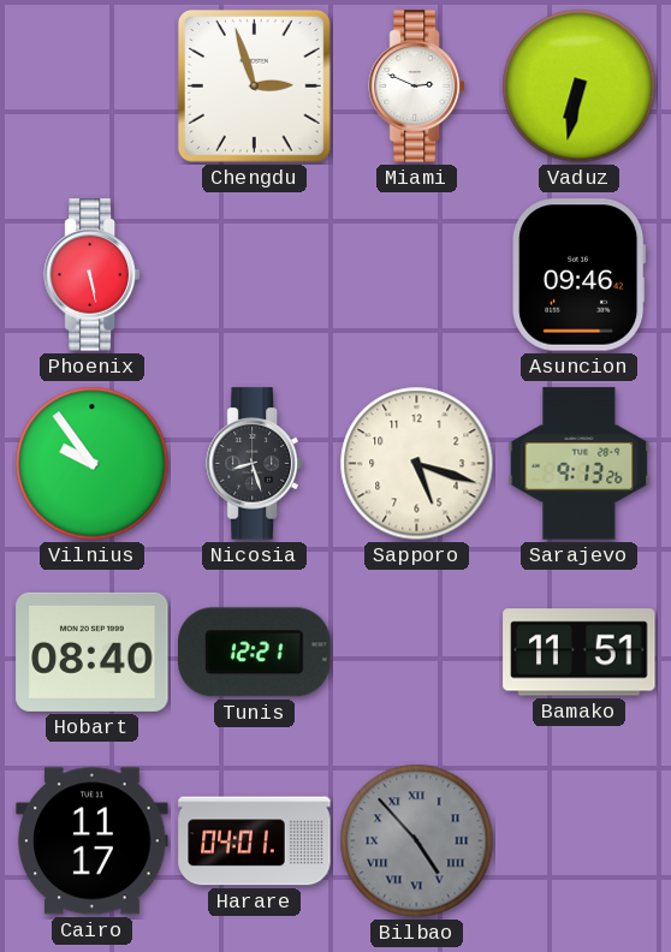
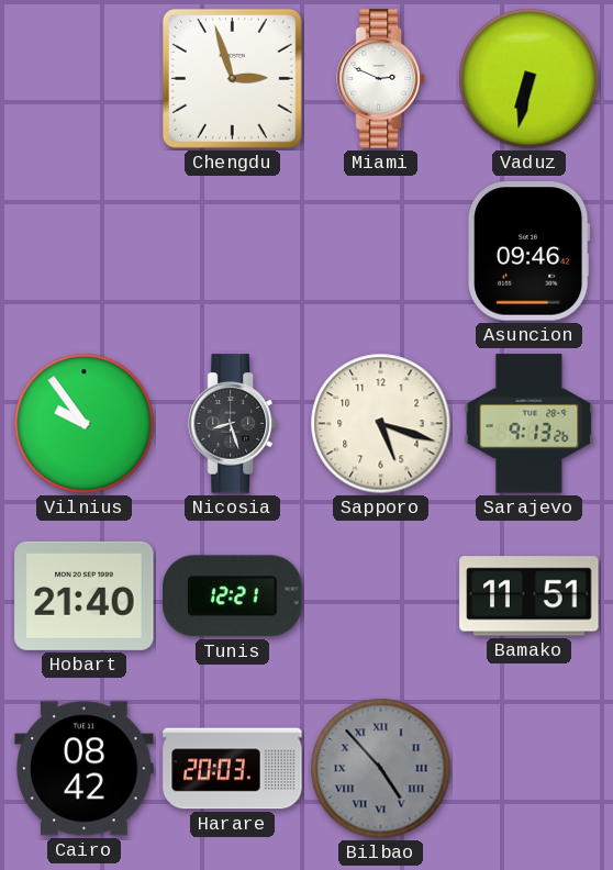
Phoenix: 5:28 -> none (93, 275)
Hobart: 08:40 -> 21:40 (85, 595)
Cairo: 11:17 -> 08:42 (85, 769)
Harare: 04:01 -> 20:03 (233, 769)
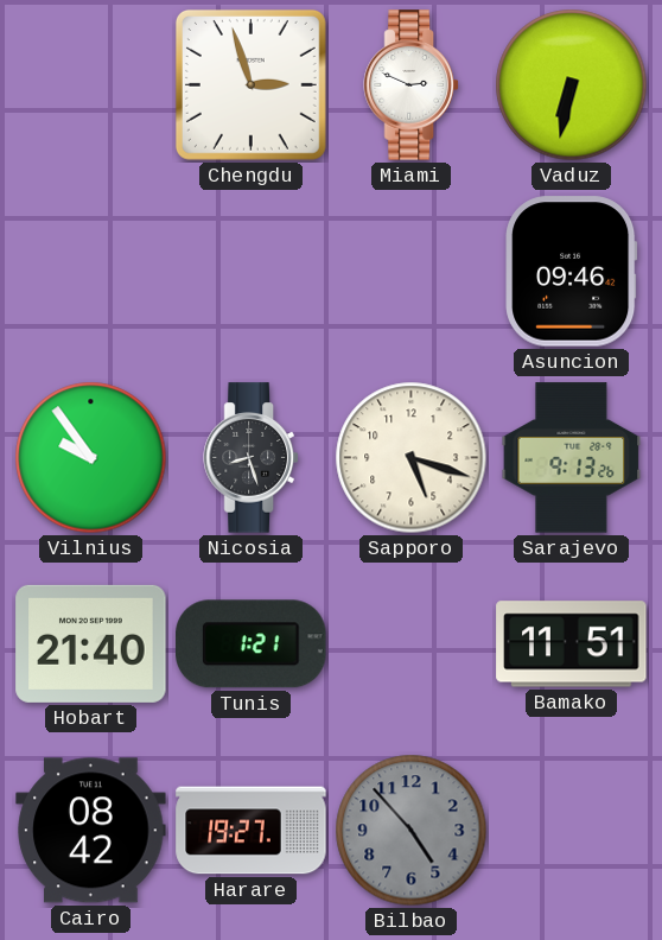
Tunis: 12:21 -> 1:21 (252, 644)
Harare: 20:03 -> 19:27 (252, 831)
Bilbao numerals: Roman -> Arabic (412, 831)
